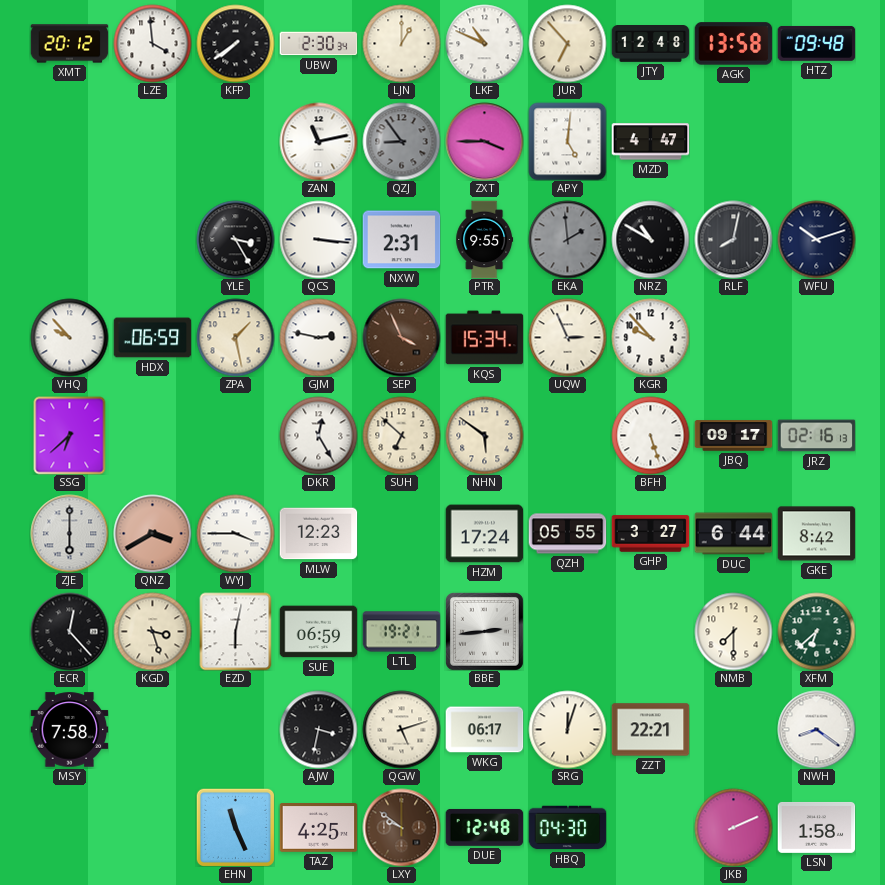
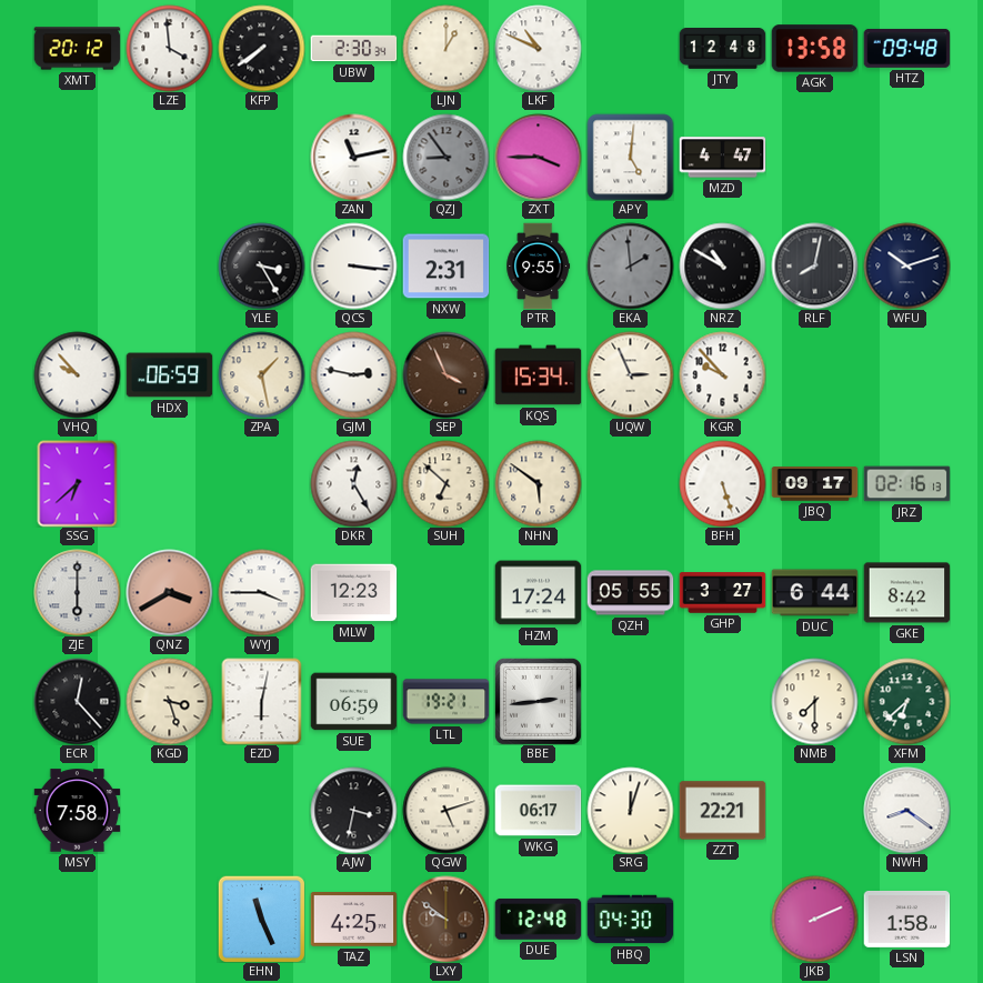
JUR: 6:53 -> none (567, 43)
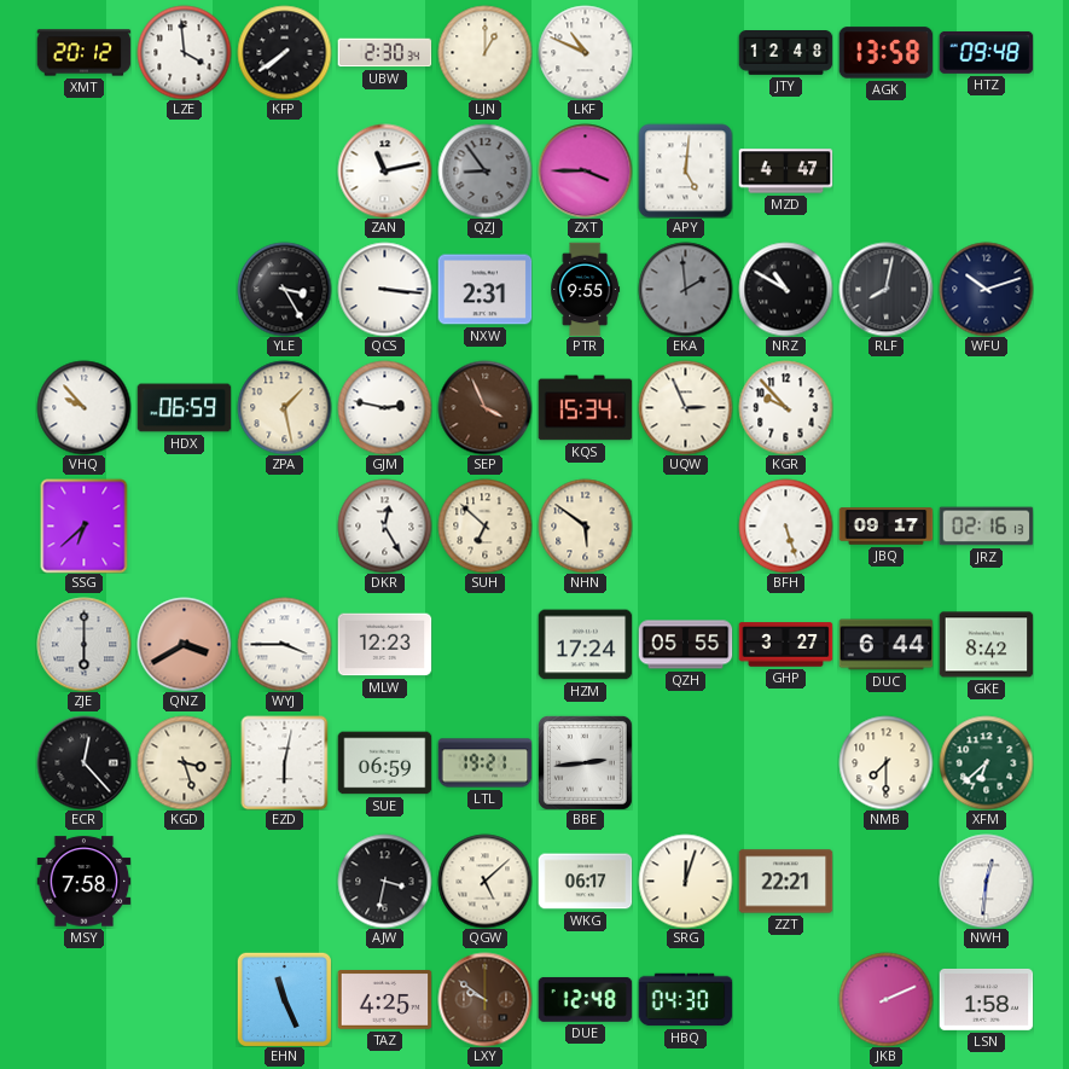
QGW: 5:12 -> 5:08 (484, 881)
NWH: 8:21 -> 12:31 (986, 881)
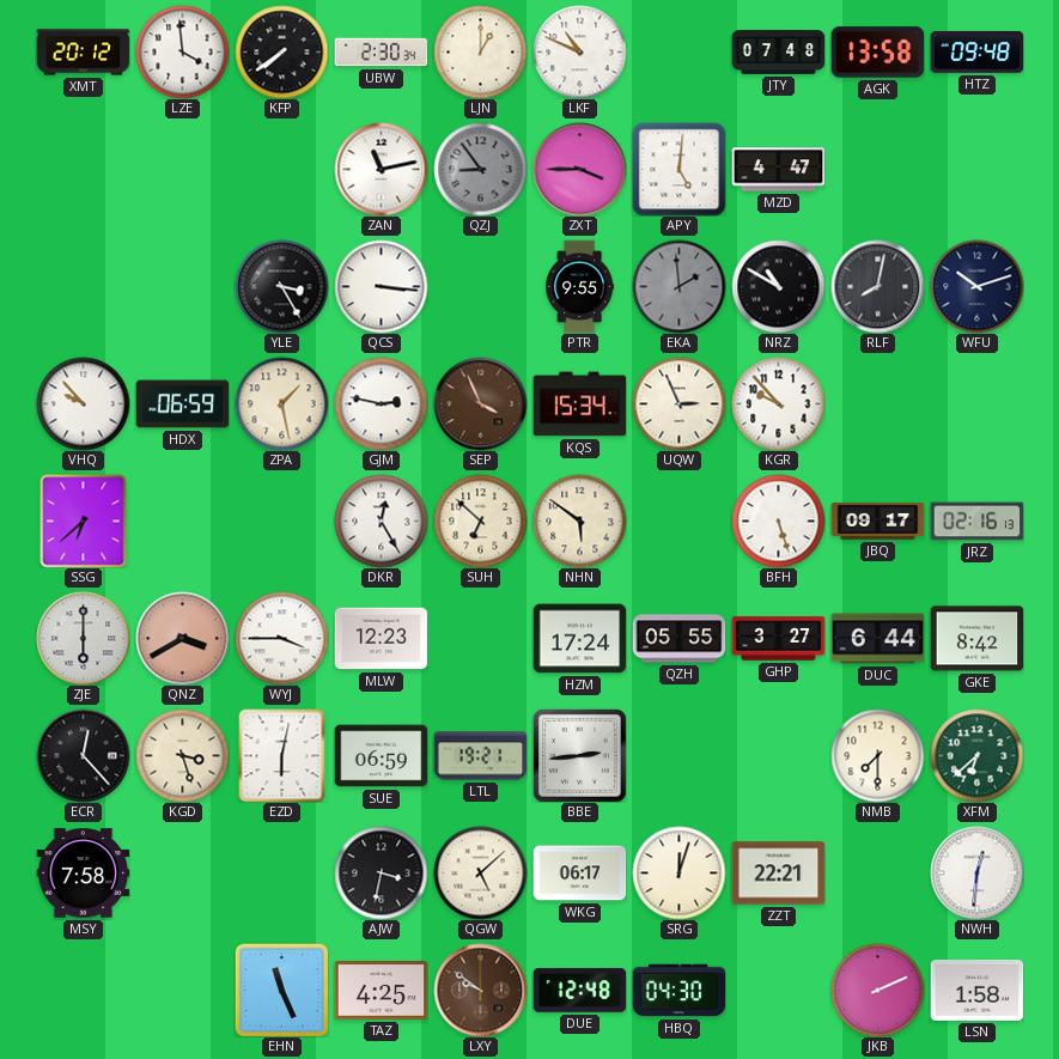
JTY: 12:48 -> 07:48 (778, 53)
NXW: 2:31 -> none (484, 290)
